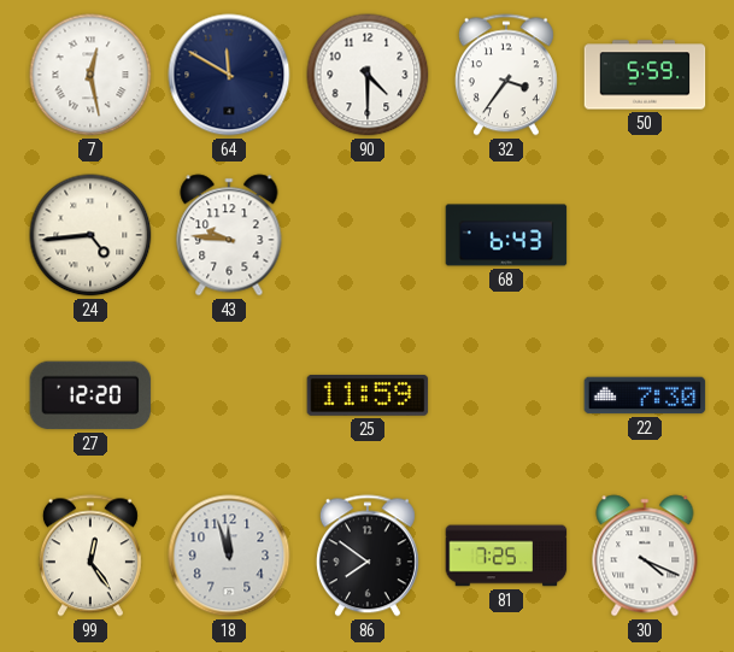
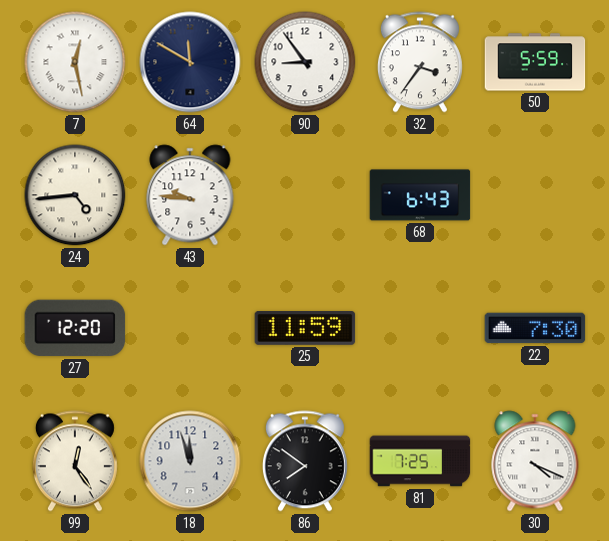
90: 4:30 -> 8:54 (305, 62)
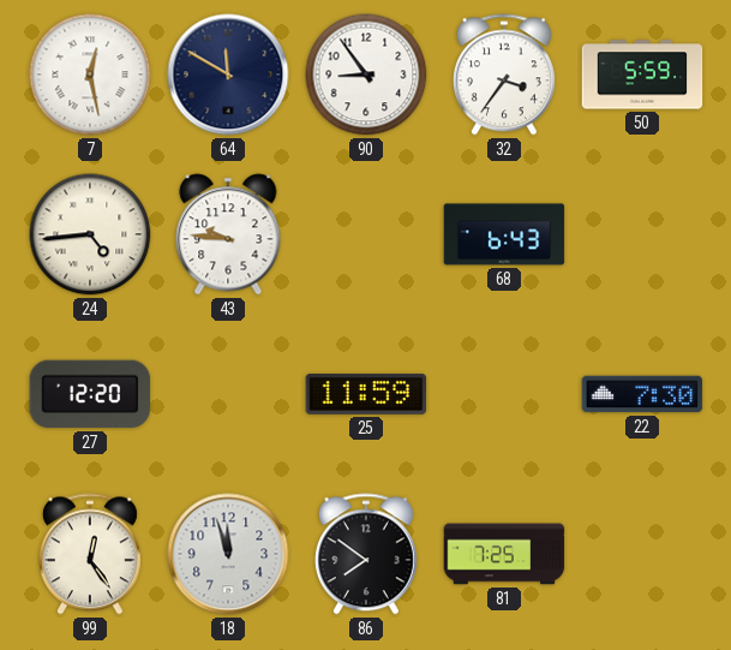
30: 4:19 -> none (535, 461)
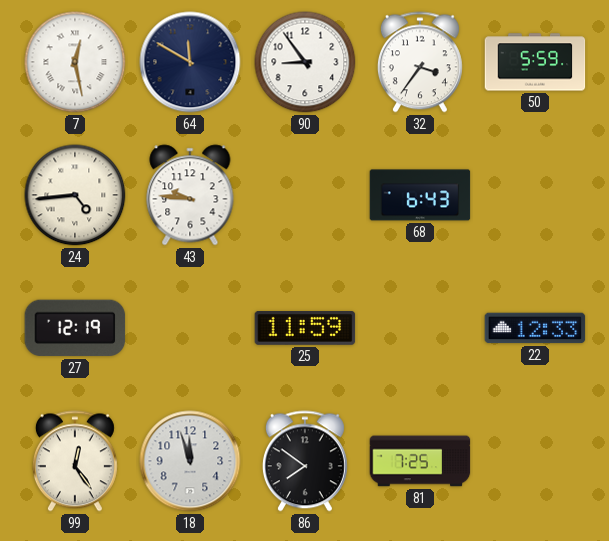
27: 12:20 -> 12:19 (75, 328)
22: 7:30 -> 12:33 (535, 328)
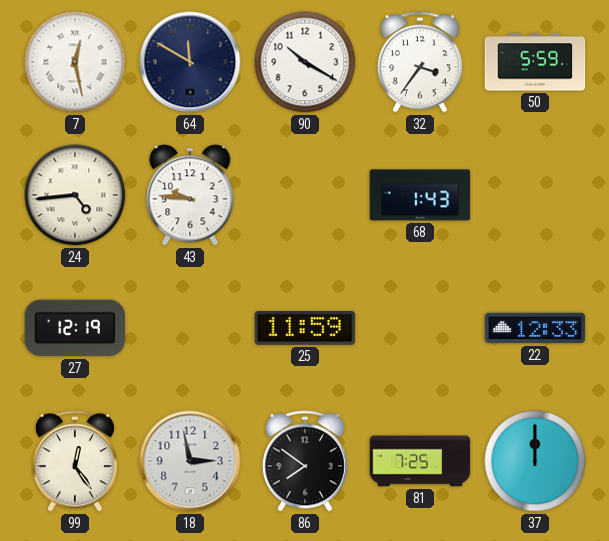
90: 8:54 -> 10:20 (305, 62)
68: 6:43 -> 1:43 (420, 195)
18: 11:57 -> 2:58 (190, 461)
37: none -> 12:00 (535, 461)
